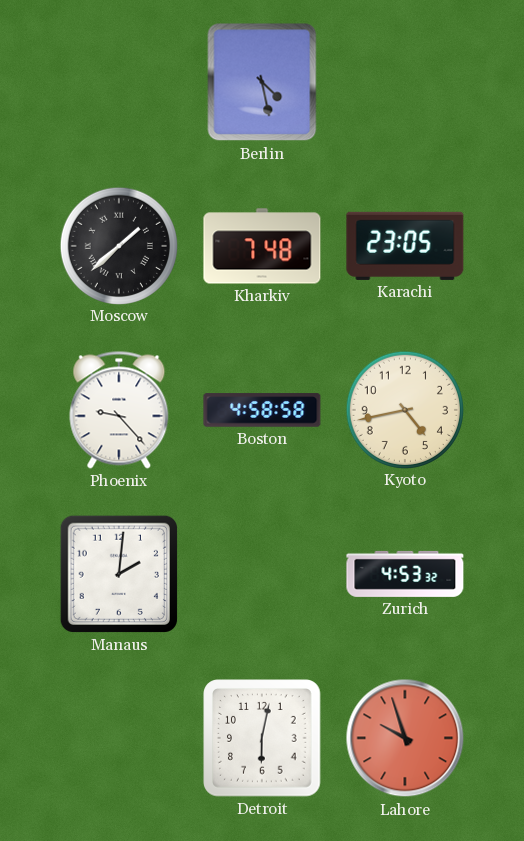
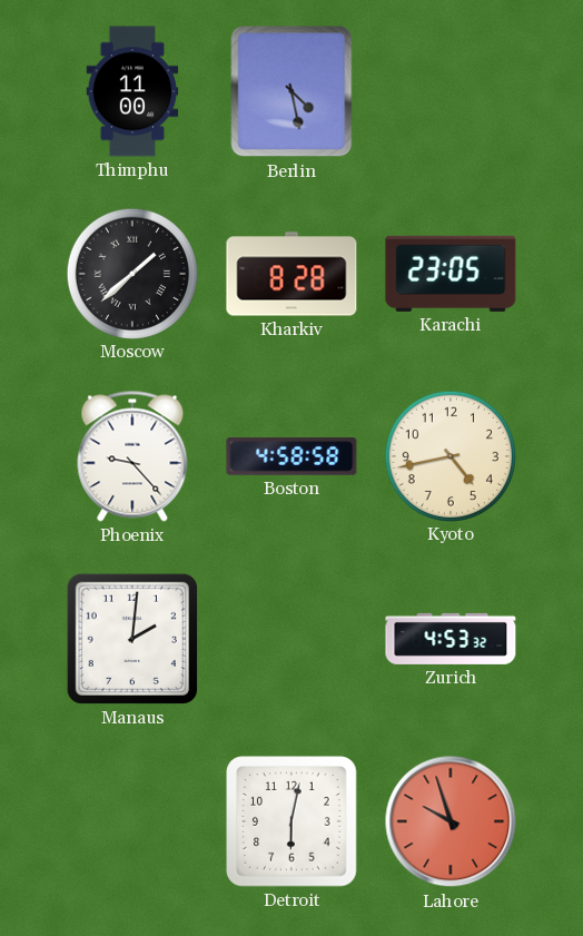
Thimphu: none -> 11:00 (132, 91)
Kharkiv: 7:48 -> 8:28 (291, 274)
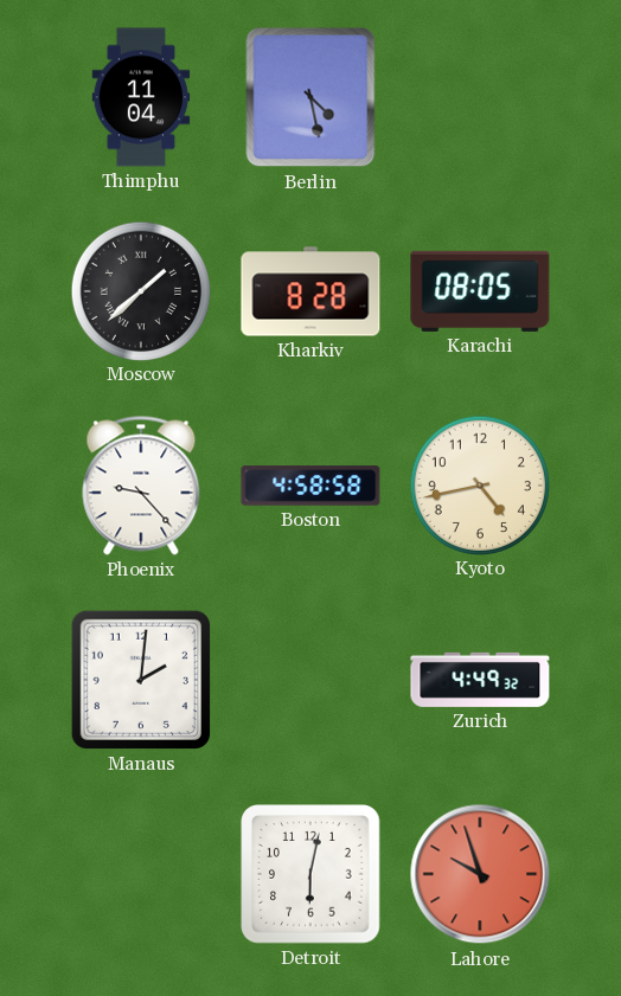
Thimphu: 11:00 -> 11:04 (141, 97)
Karachi: 23:05 -> 08:05 (480, 291)
Zurich: 4:53 -> 4:49 (480, 680)
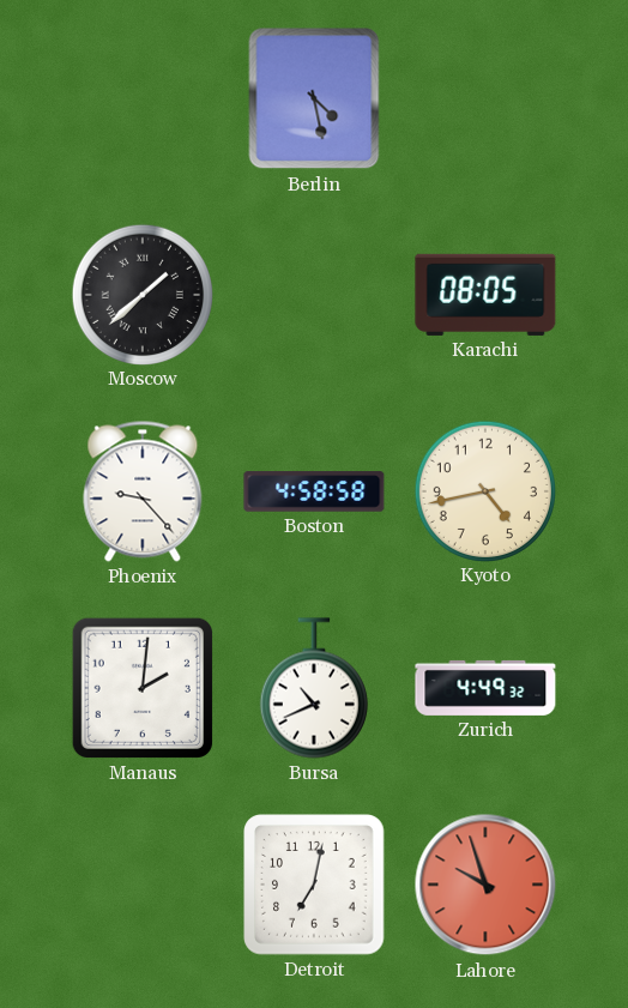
Thimphu: 11:04 -> none (141, 97)
Kharkiv: 8:28 -> none (310, 291)
Bursa: none -> 10:41 (314, 688)
Detroit: 6:02 -> 7:02 (314, 885)
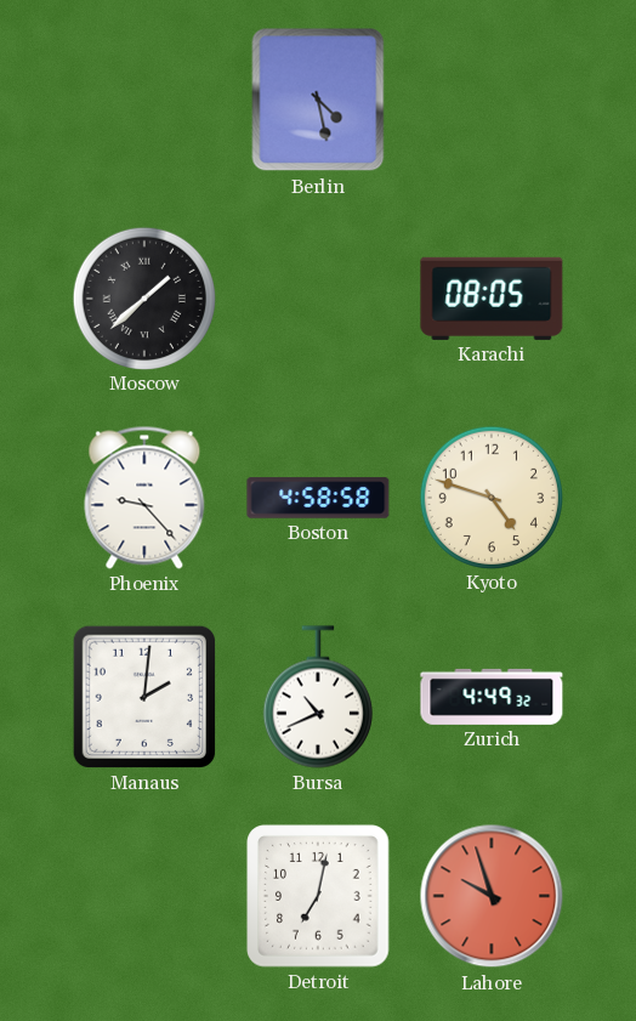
Kyoto: 4:43 -> 4:48 (490, 497)
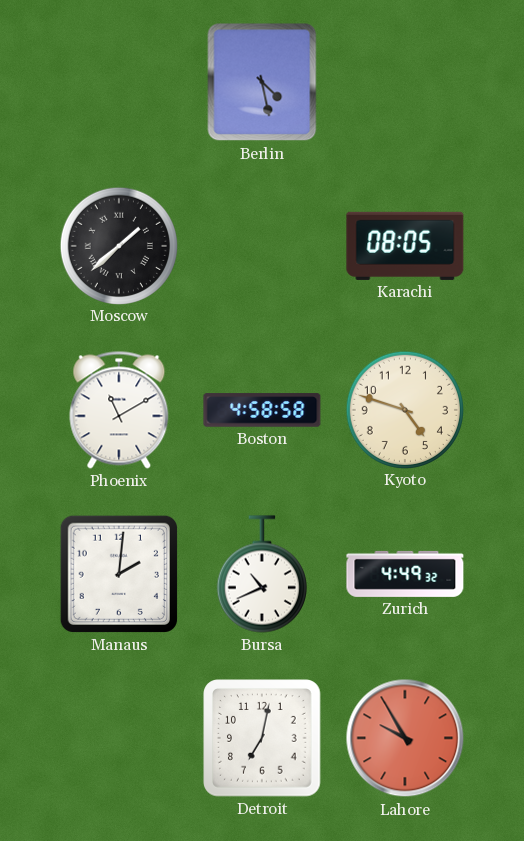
Phoenix: 9:23 -> 11:10 (119, 410)
Lahore: 9:57 -> 9:55 (405, 738)
